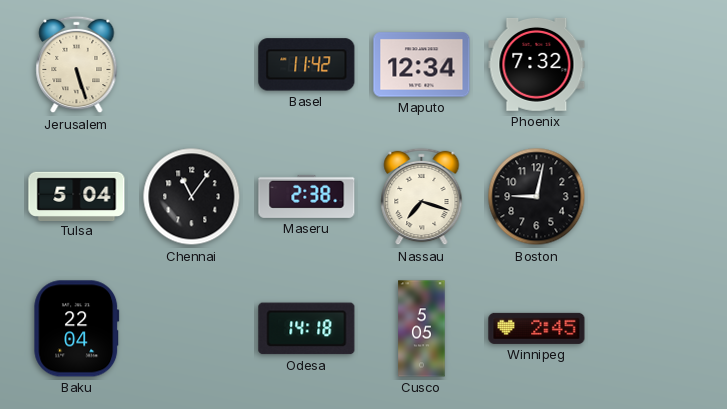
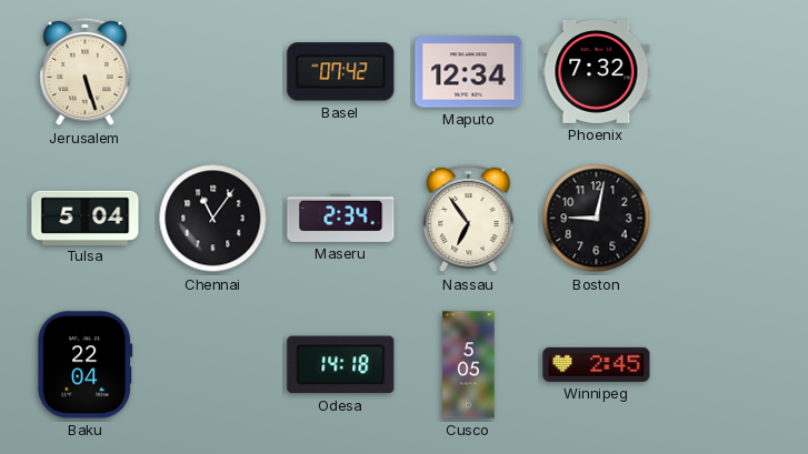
Basel: 11:42 -> 07:42 (341, 72)
Maseru: 2:38 -> 2:34 (341, 218)
Nassau: 7:18 -> 6:54 (469, 219)
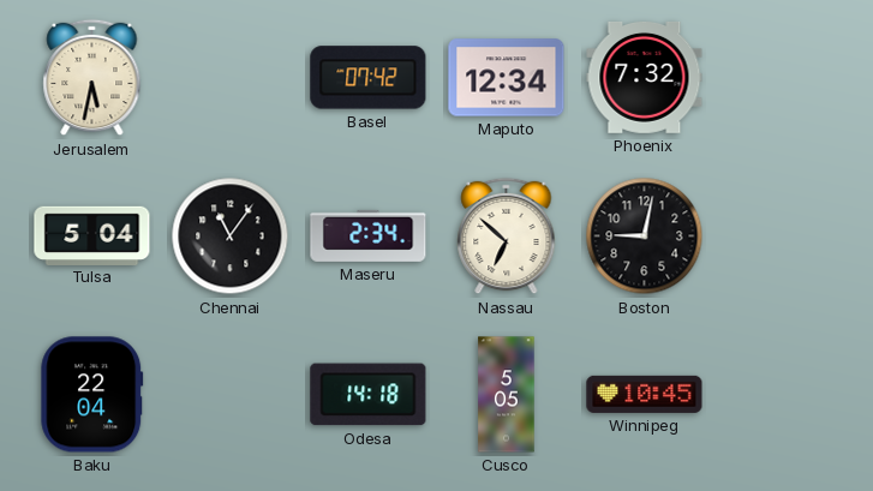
Jerusalem: 5:27 -> 5:32 (92, 78)
Nassau: 6:54 -> 6:52 (507, 236)
Winnipeg: 2:45 -> 10:45 (645, 394)
